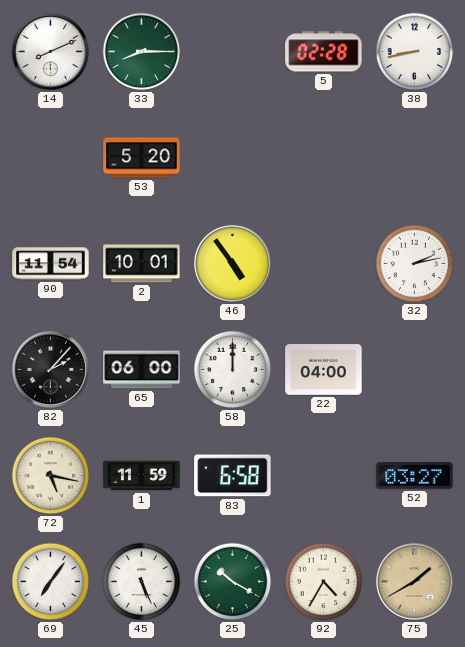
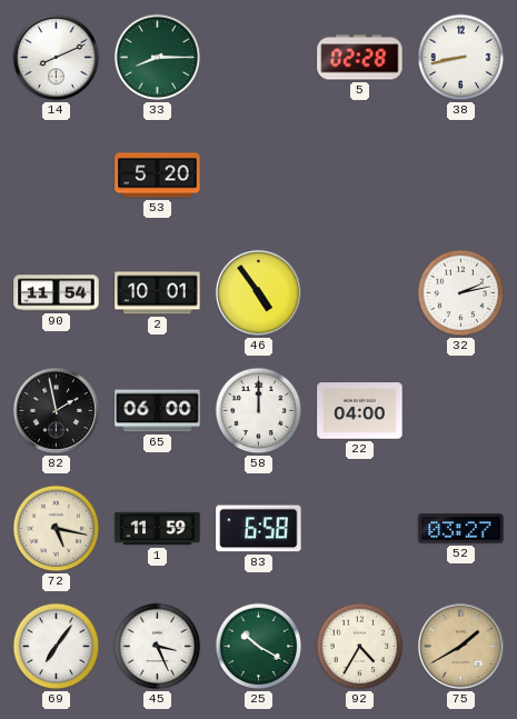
82: 2:07 -> 1:58 (56, 410)
45: 5:26 -> 3:26 (158, 647)
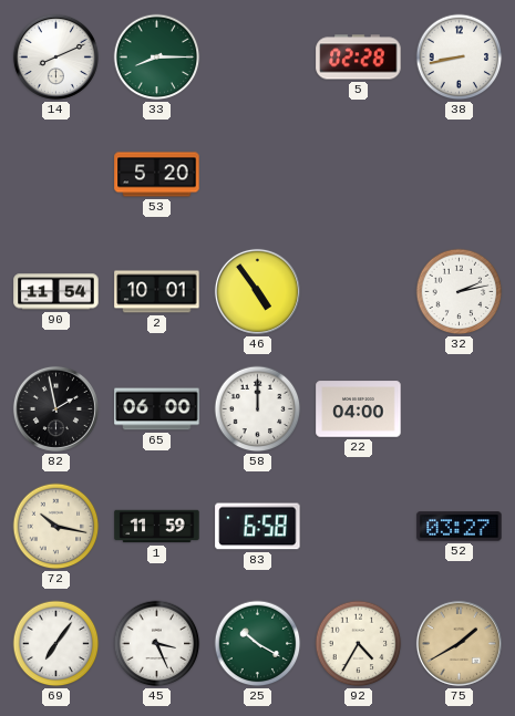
72: 5:17 -> 10:17 (56, 527)
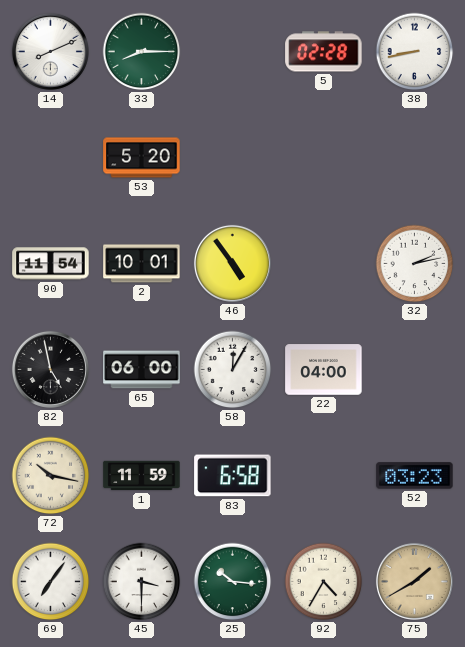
82: 1:58 -> 4:58 (50, 369)
58: 12:00 -> 12:05 (233, 370)
52: 03:27 -> 03:23 (415, 476)
45: 3:26 -> 3:30 (142, 582)
25: 10:20 -> 10:16 (233, 582)
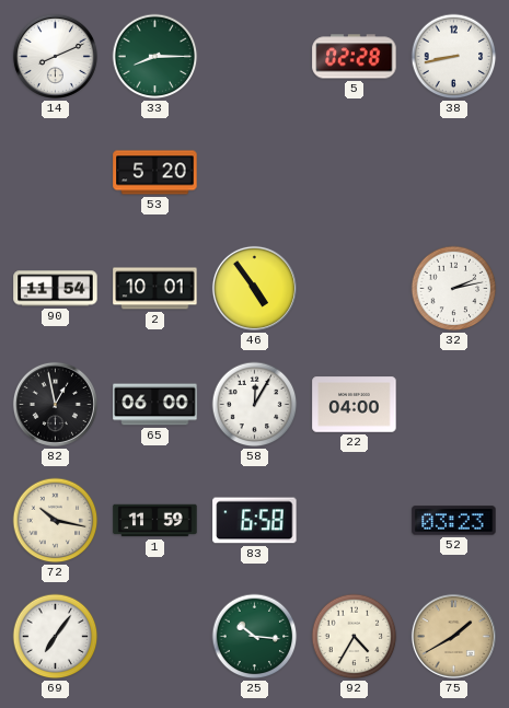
82: 4:58 -> 12:58 (55, 404)
45: 3:30 -> none (142, 582)
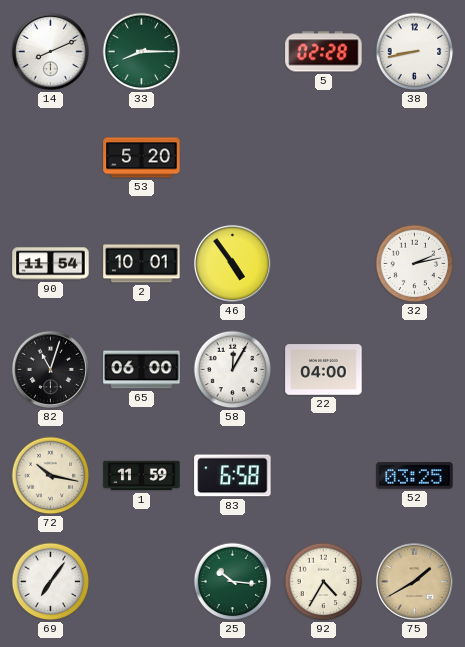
82: 12:58 -> 11:03 (50, 369)
52: 03:23 -> 03:25 (415, 476)
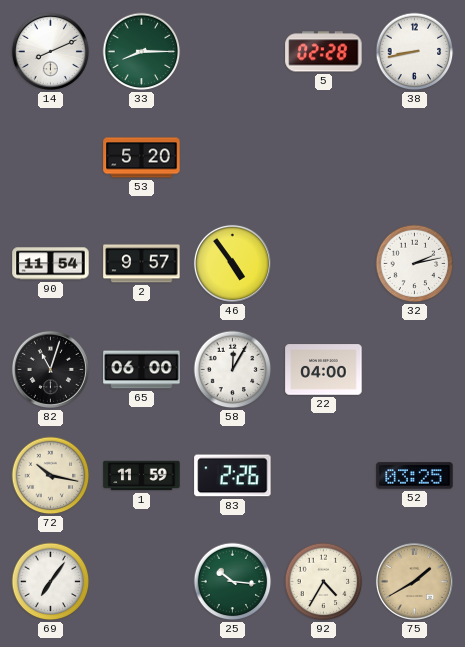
2: 10:01 -> 9:57 (142, 264)
83: 6:58 -> 2:26 (233, 476)
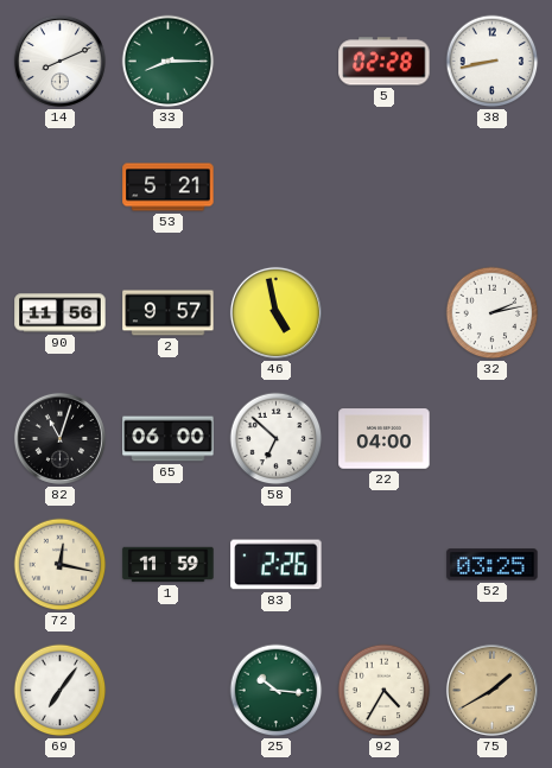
53: 5:20 -> 5:21 (169, 188)
90: 11:54 -> 11:56 (61, 313)
46: 4:54 -> 4:58 (275, 312)
58: 12:05 -> 6:52 (277, 439)
72: 10:17 -> 12:17 (61, 565)
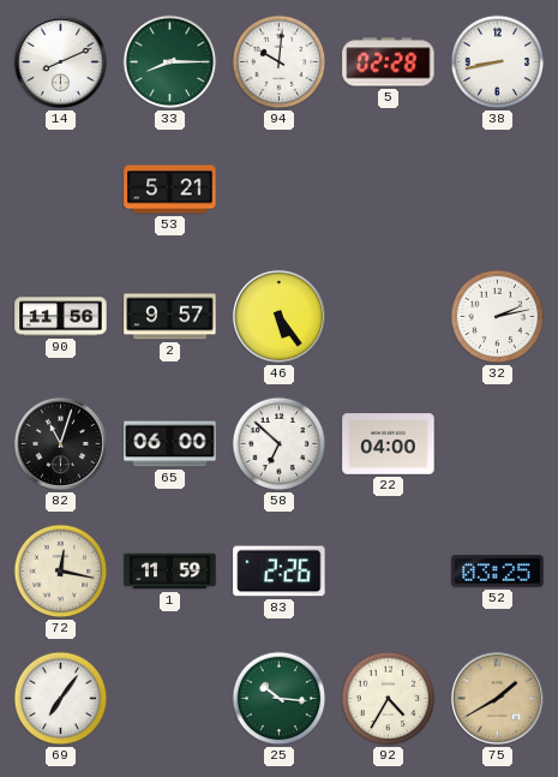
94: none -> 10:01 (280, 62)
46: 4:58 -> 5:24 (278, 316)
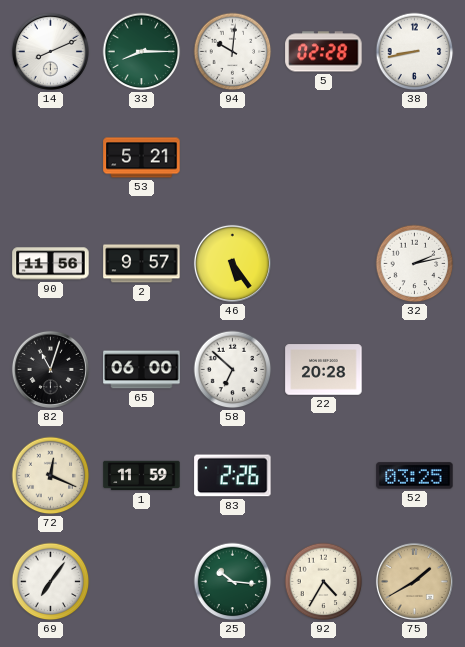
22: 04:00 -> 20:28 (324, 370)
72: 12:17 -> 12:19 (51, 476)
